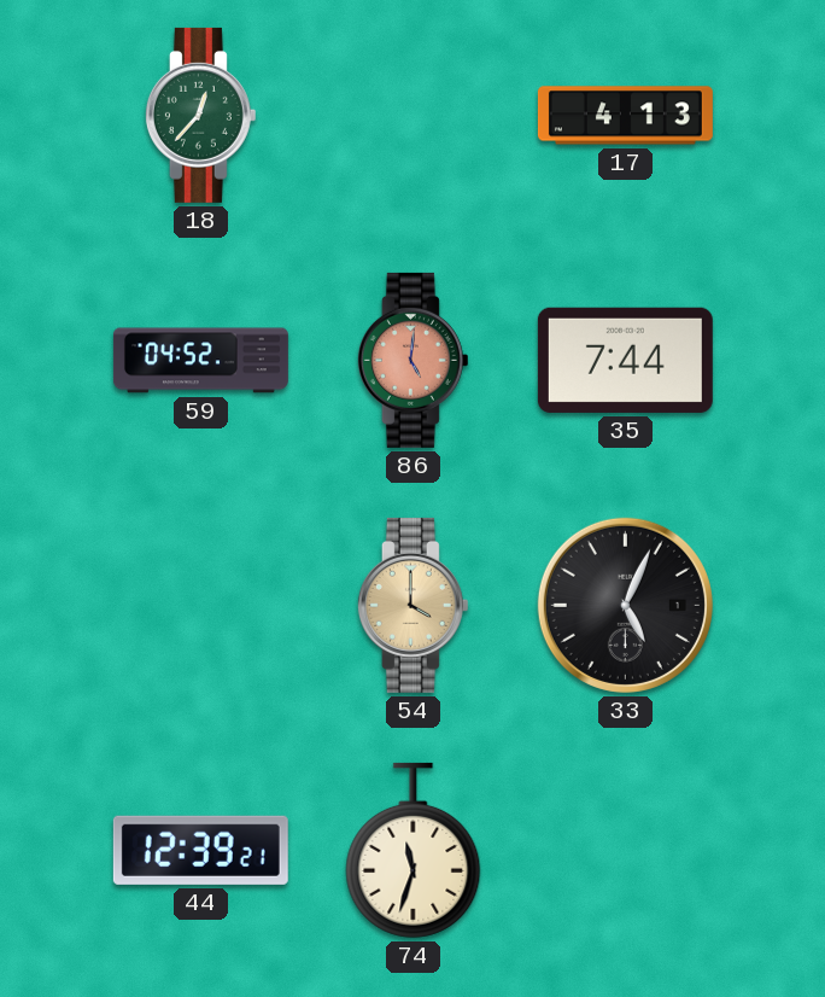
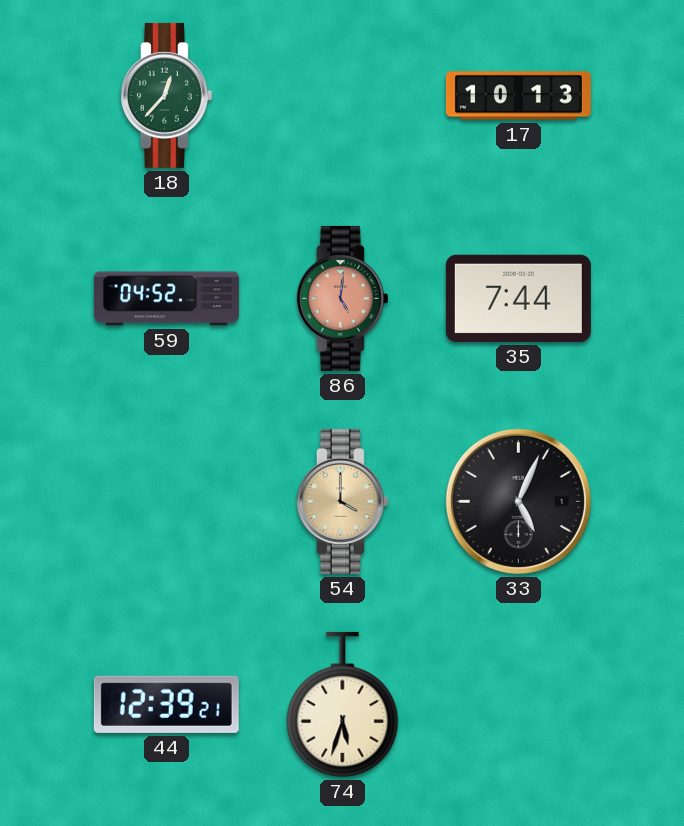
17: 4:13 -> 10:13 (518, 96)
74: 11:33 -> 5:33 (343, 704)
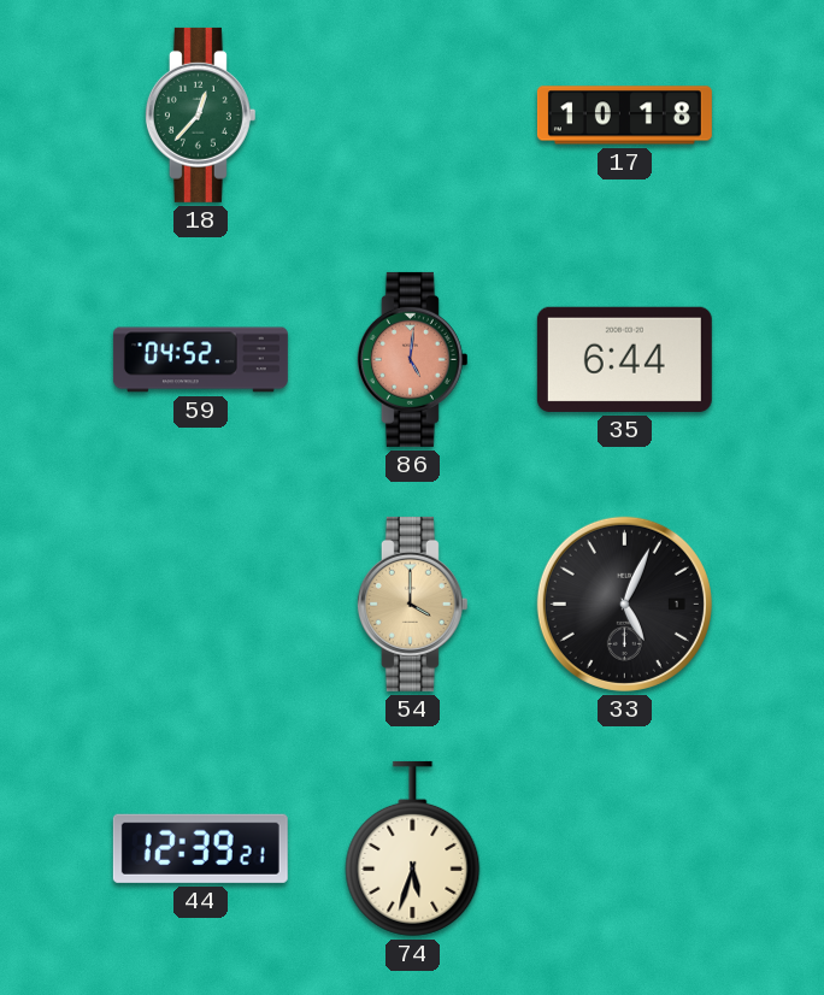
17: 10:13 -> 10:18 (624, 116)
35: 7:44 -> 6:44 (624, 359)
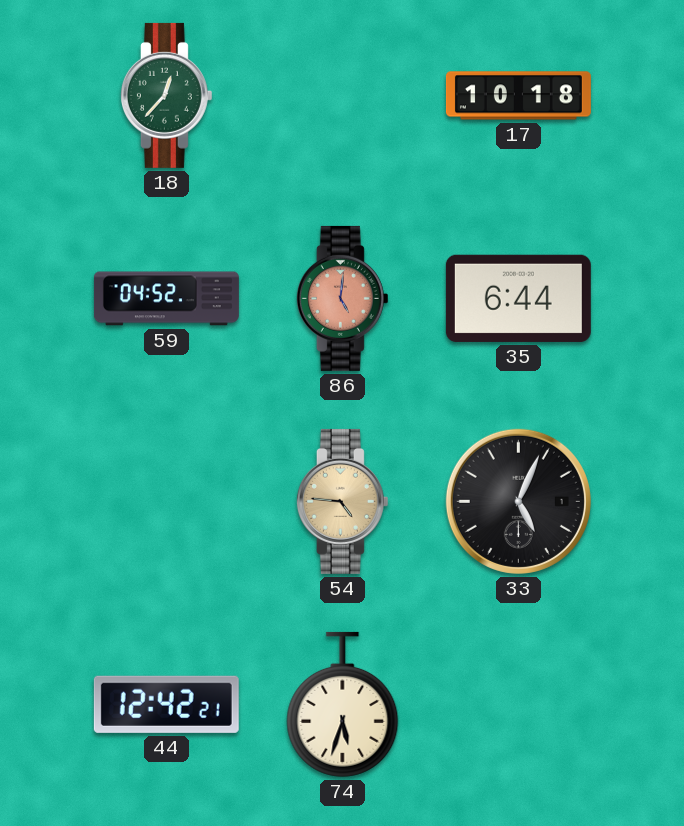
54: 4:00 -> 4:46 (342, 501)
44: 12:39 -> 12:42 (166, 704)
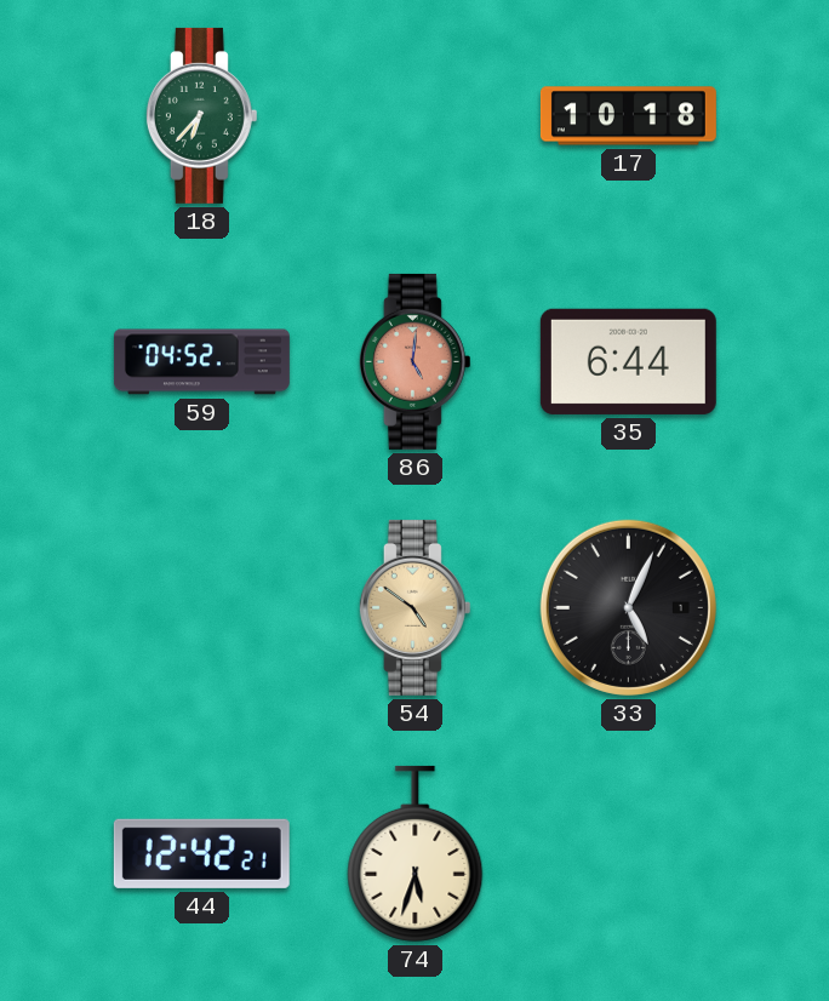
18: 12:37 -> 6:37 (201, 115)
54: 4:46 -> 4:51 (414, 607)
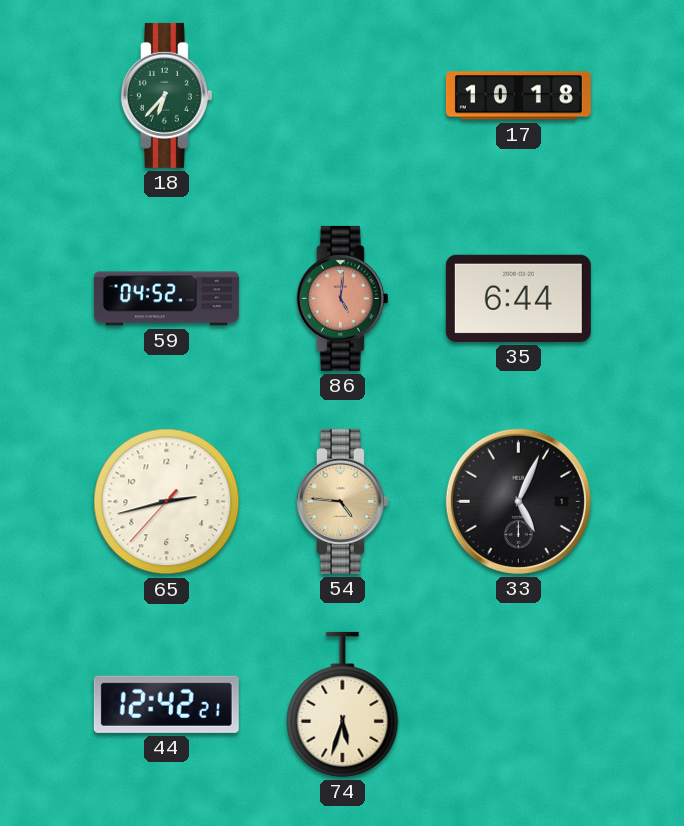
65: none -> 2:42 (167, 502)
54: 4:51 -> 4:46 (342, 501)
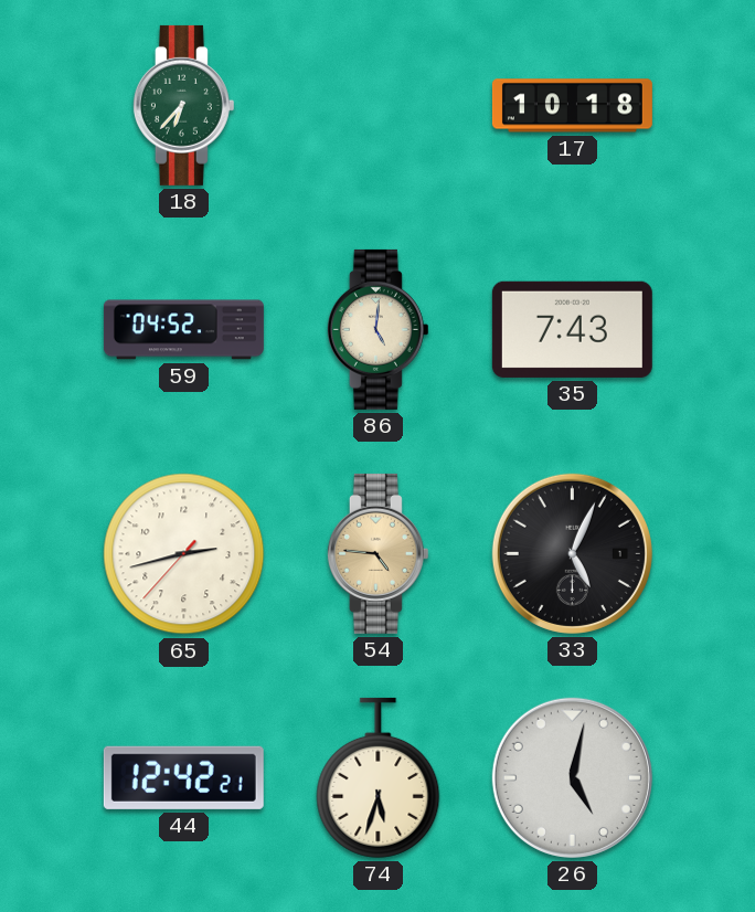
86 dial: salmon -> cream (377, 329)
35: 6:44 -> 7:43 (572, 329)
26: none -> 5:02 (572, 777)
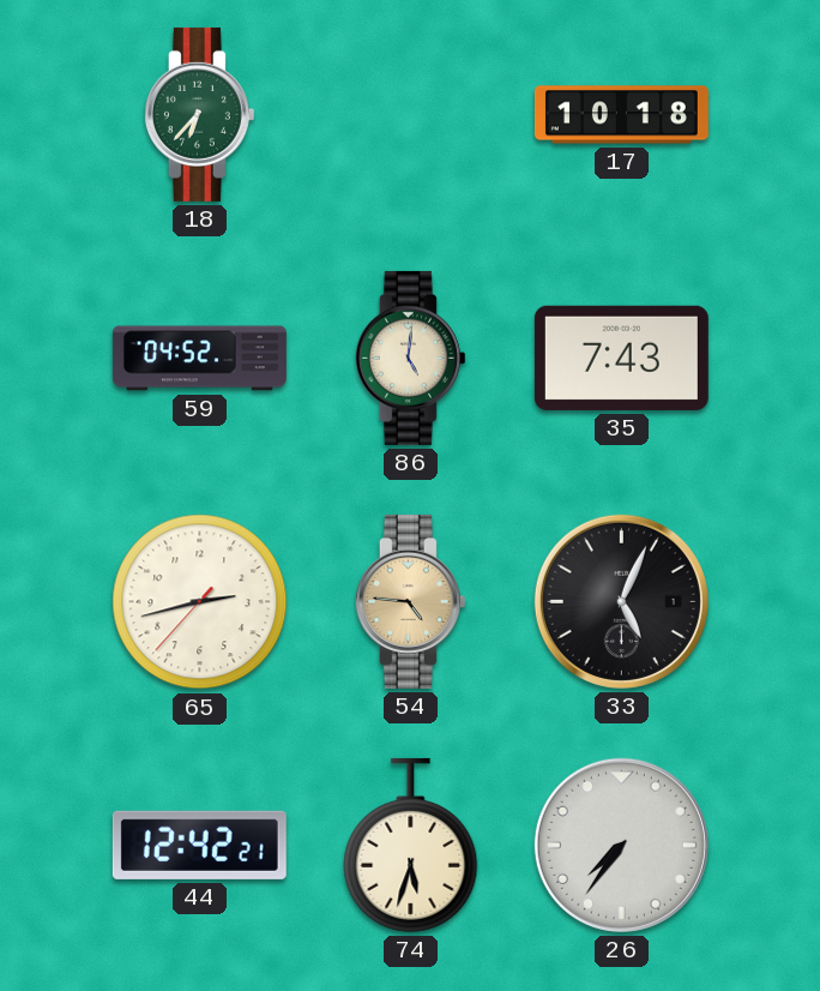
26: 5:02 -> 7:36 (621, 845)
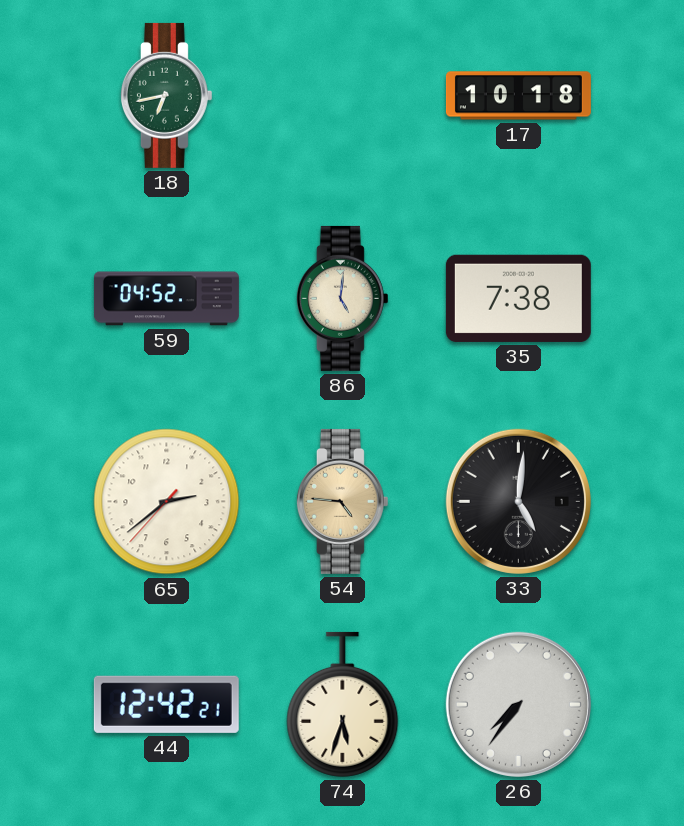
18: 6:37 -> 6:43 (166, 95)
35: 7:43 -> 7:38 (518, 298)
65: 2:42 -> 2:38 (167, 502)
33: 5:04 -> 5:01 (518, 501)
